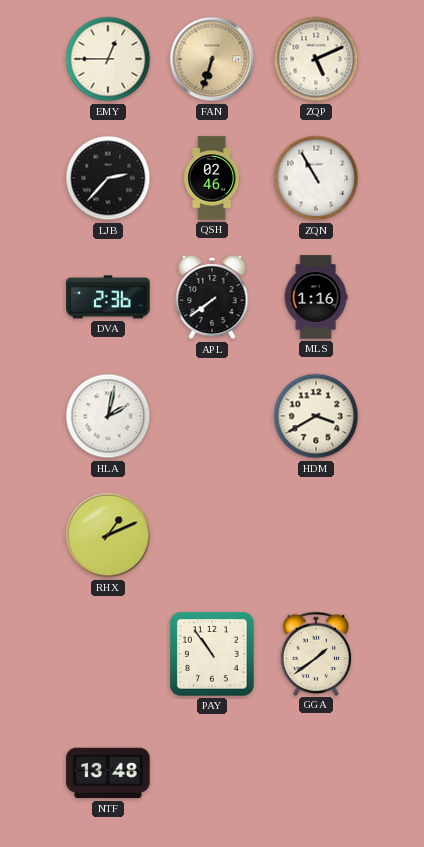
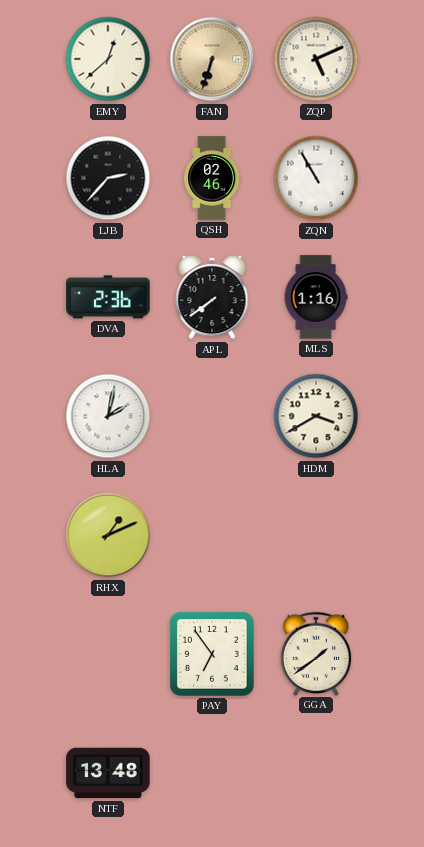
EMY: 12:45 -> 12:38 (108, 59)
PAY: 10:54 -> 6:54 (213, 655)
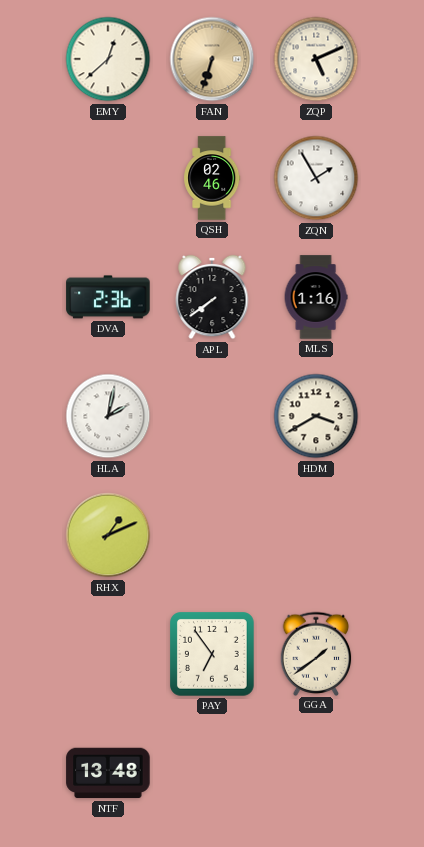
LJB: 2:37 -> none (108, 178)
ZQN: 10:55 -> 1:55 (316, 178)
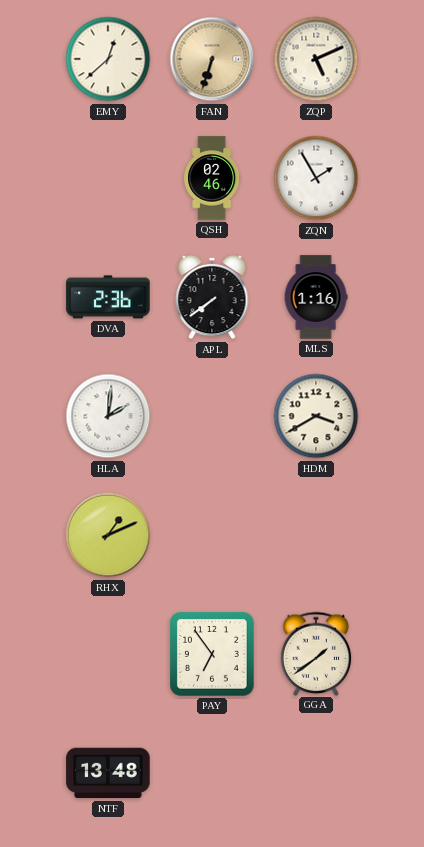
HLA: 2:02 -> 2:01 (108, 416)
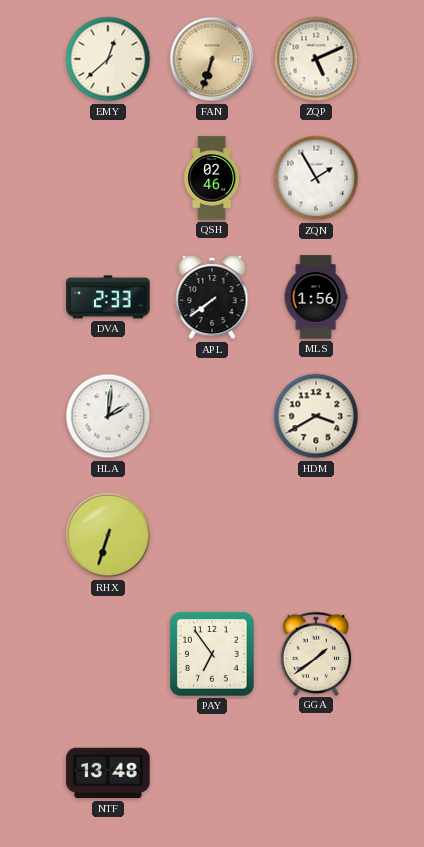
DVA: 2:36 -> 2:33 (108, 297)
MLS: 1:16 -> 1:56 (316, 297)
RHX: 1:11 -> 6:33 (108, 535)
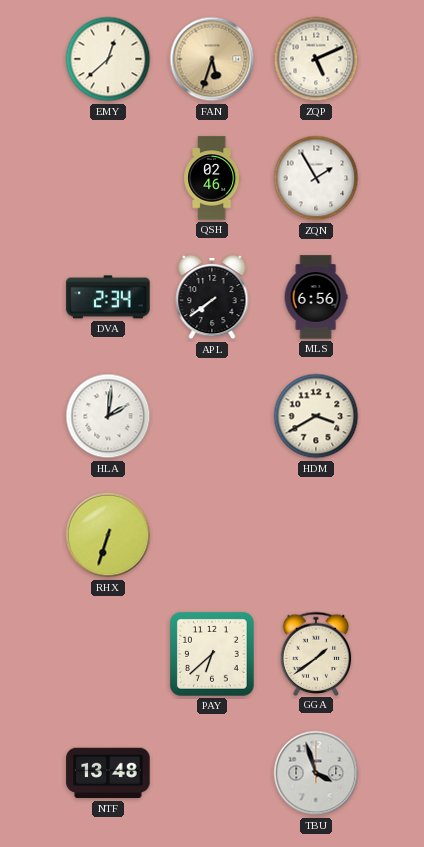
FAN: 6:33 -> 5:33 (212, 59)
DVA: 2:33 -> 2:34 (108, 297)
MLS: 1:56 -> 6:56 (316, 297)
PAY: 6:54 -> 6:38 (213, 655)
TBU: none -> 3:57 (316, 773)
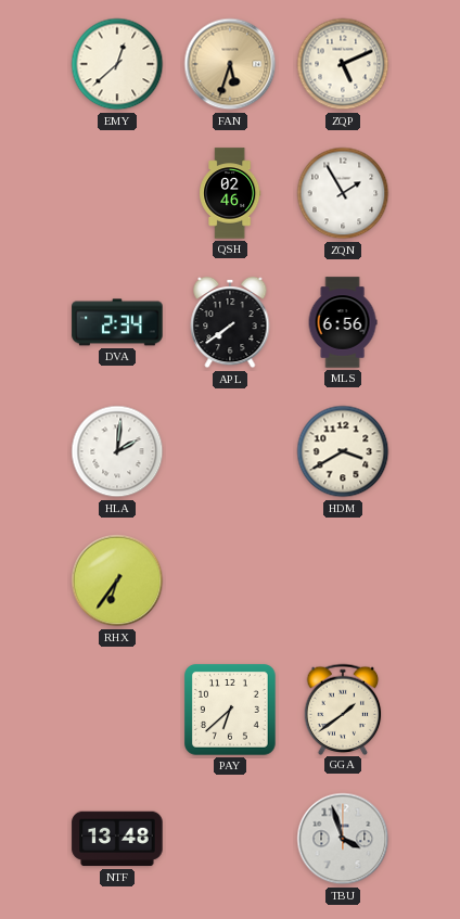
RHX: 6:33 -> 6:36 (117, 580)
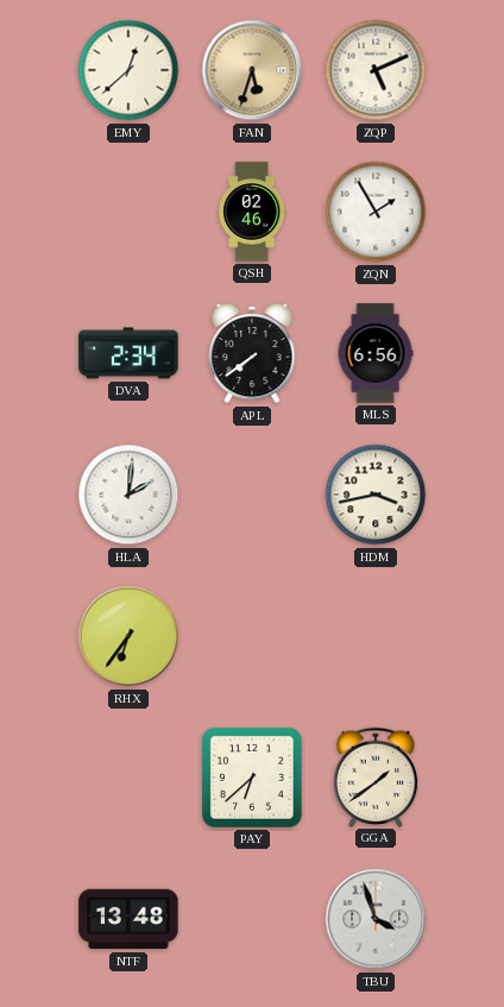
HDM: 3:40 -> 3:43 (376, 495)
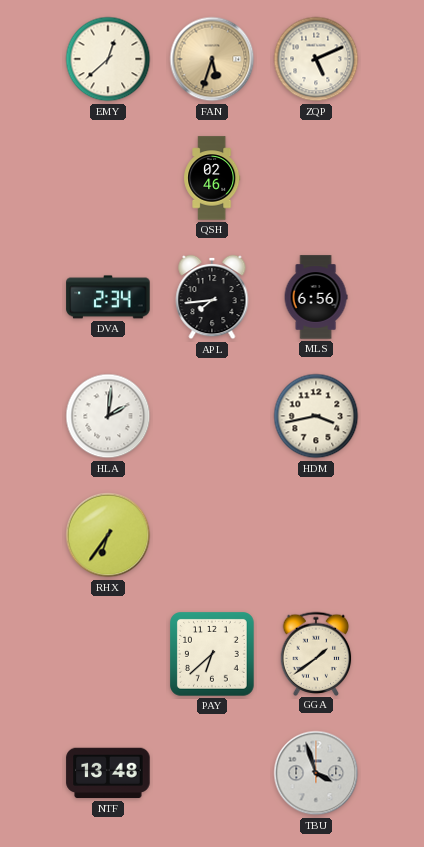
ZQN: 1:55 -> none (376, 212)
APL: 7:39 -> 7:44 (212, 297)
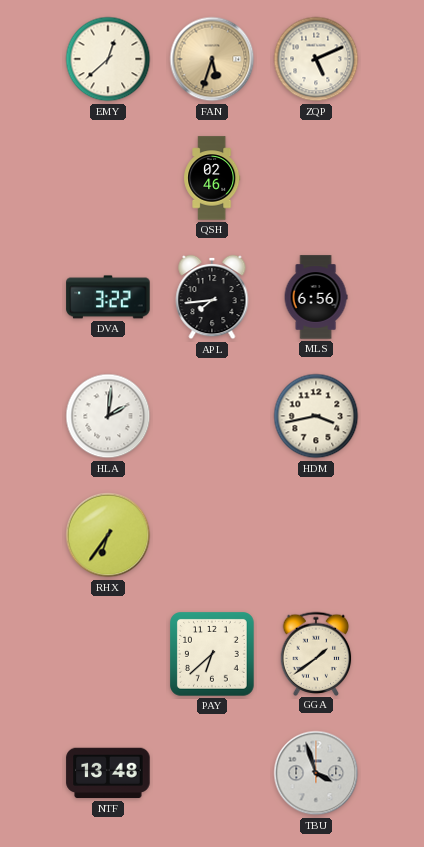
DVA: 2:34 -> 3:22 (108, 297)
